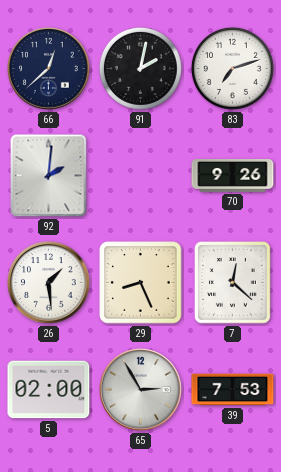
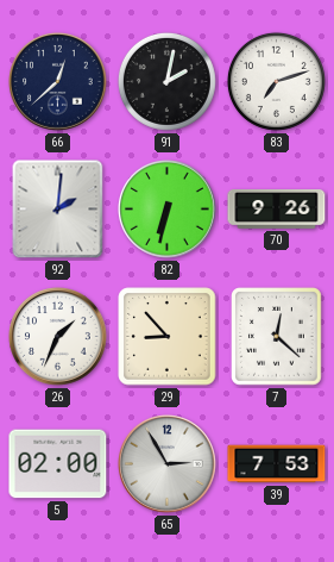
82: none -> 6:32 (168, 210)
26: 1:29 -> 1:34 (58, 337)
29: 8:26 -> 8:53 (168, 337)
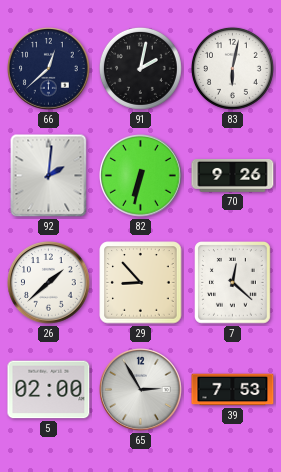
83: 7:12 -> 6:02 (232, 68)
26: 1:34 -> 1:38 (49, 283)
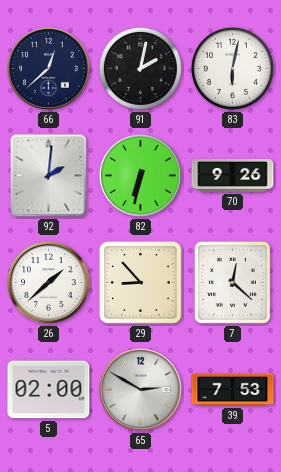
65: 2:55 -> 2:50 (141, 390)
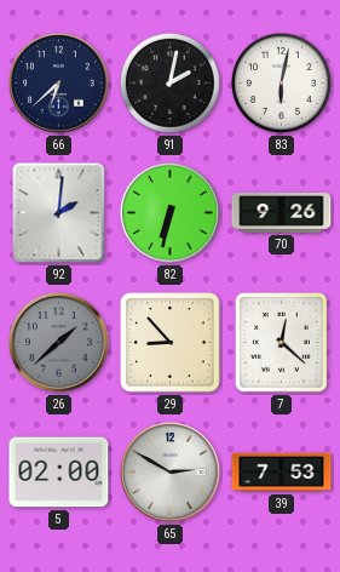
66: 12:38 -> 6:38 (59, 84)
26 dial: white -> grey (59, 343)
